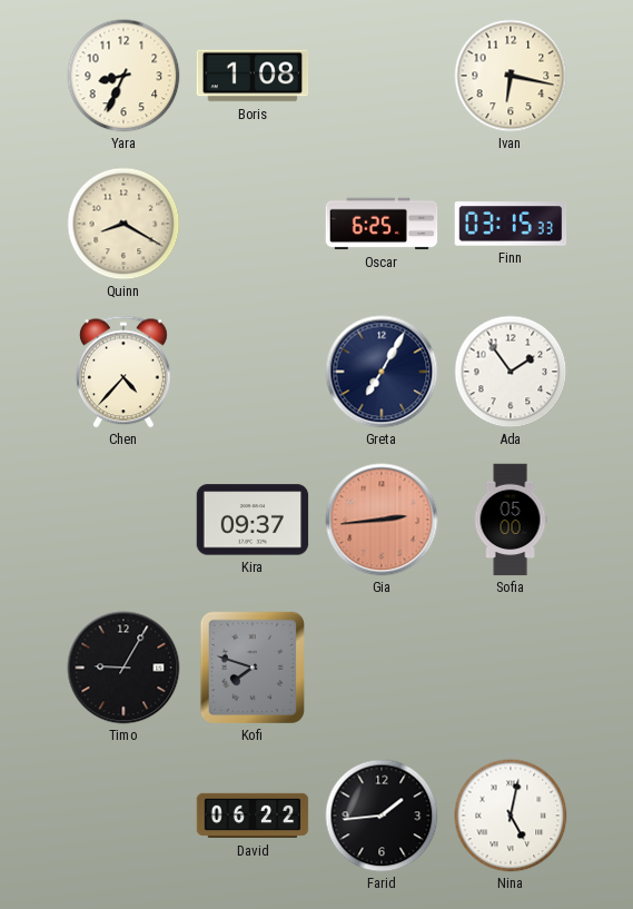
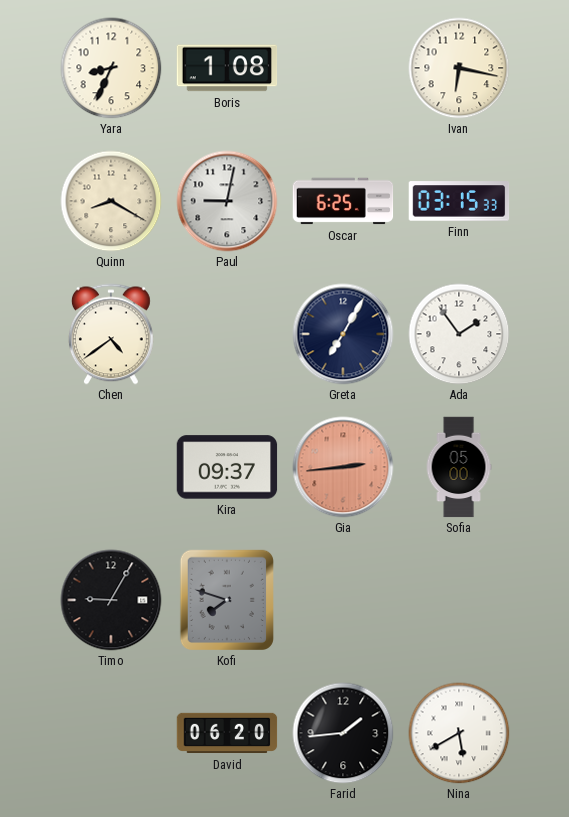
Paul: none -> 9:02 (227, 201)
Chen: 4:37 -> 4:39 (111, 334)
David: 06:22 -> 06:20 (227, 733)
Nina: 5:02 -> 5:40 (459, 733)
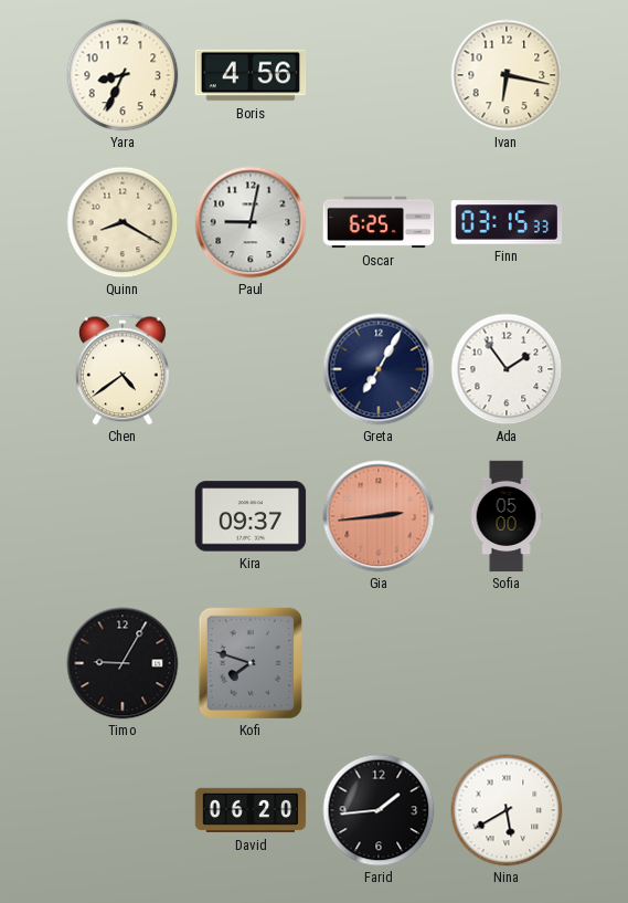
Boris: 1:08 -> 4:56 (251, 75)
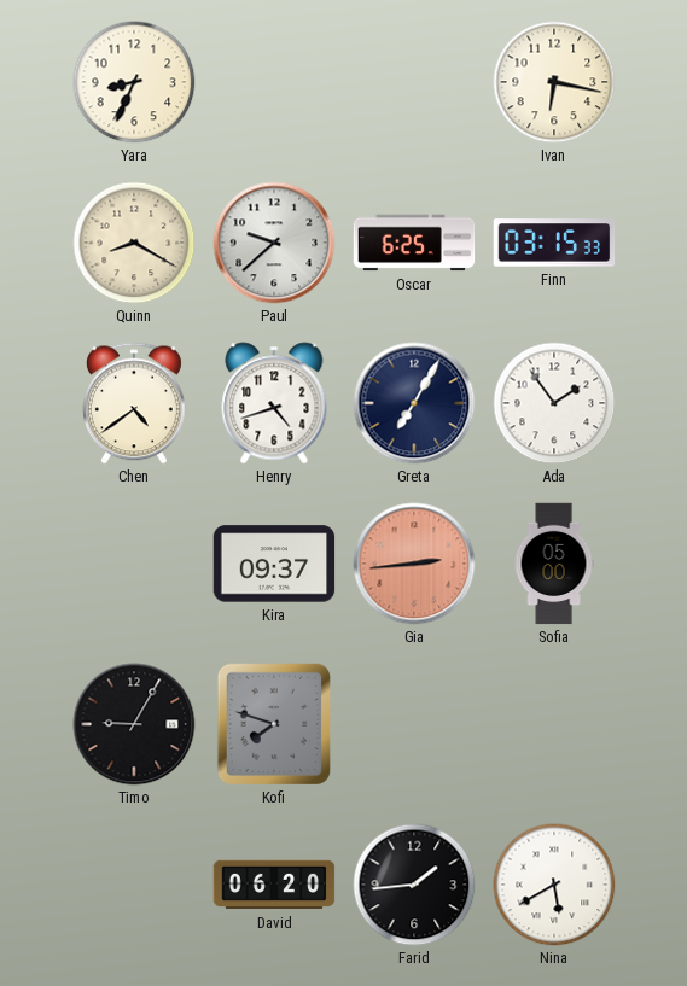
Boris: 4:56 -> none (251, 75)
Paul: 9:02 -> 9:38 (274, 243)
Henry: none -> 4:42 (274, 403)
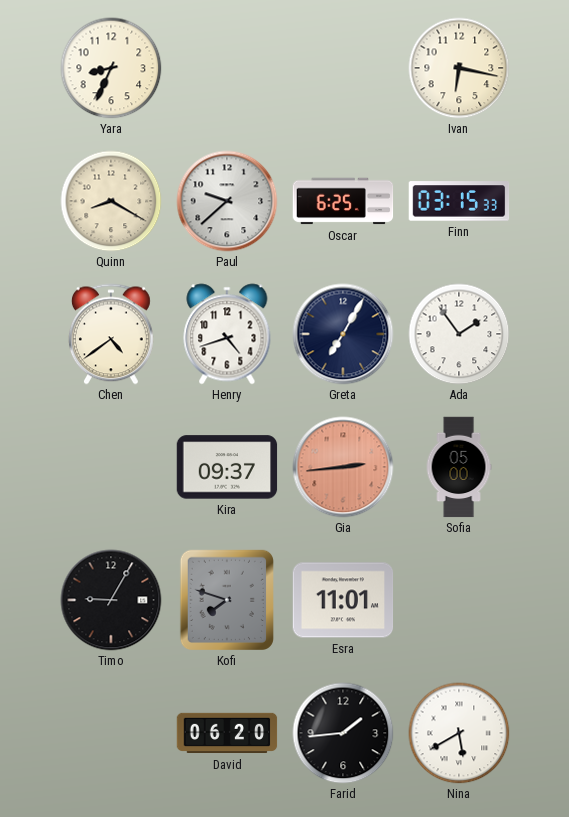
Esra: none -> 11:01 (343, 600)
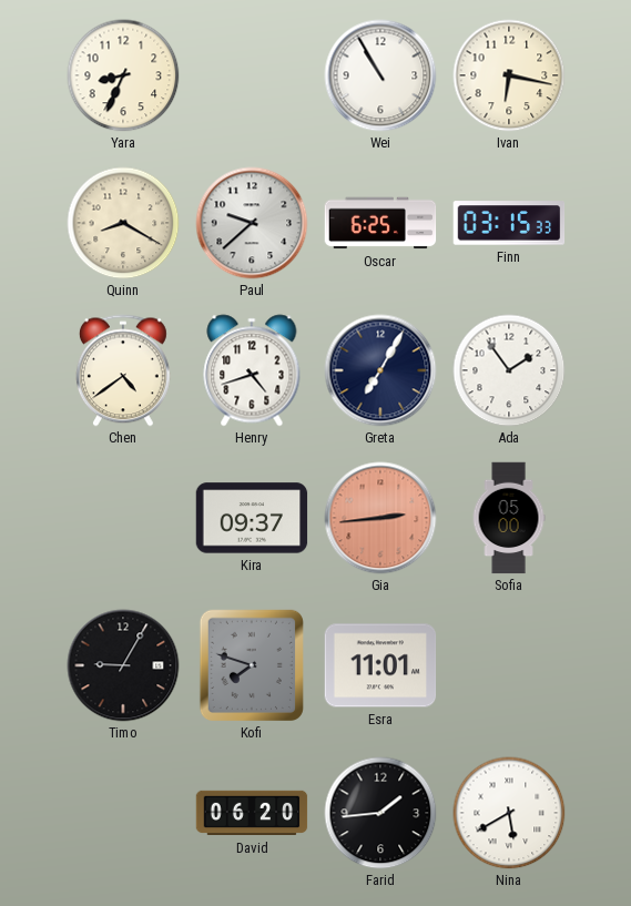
Wei: none -> 10:55 (380, 75)
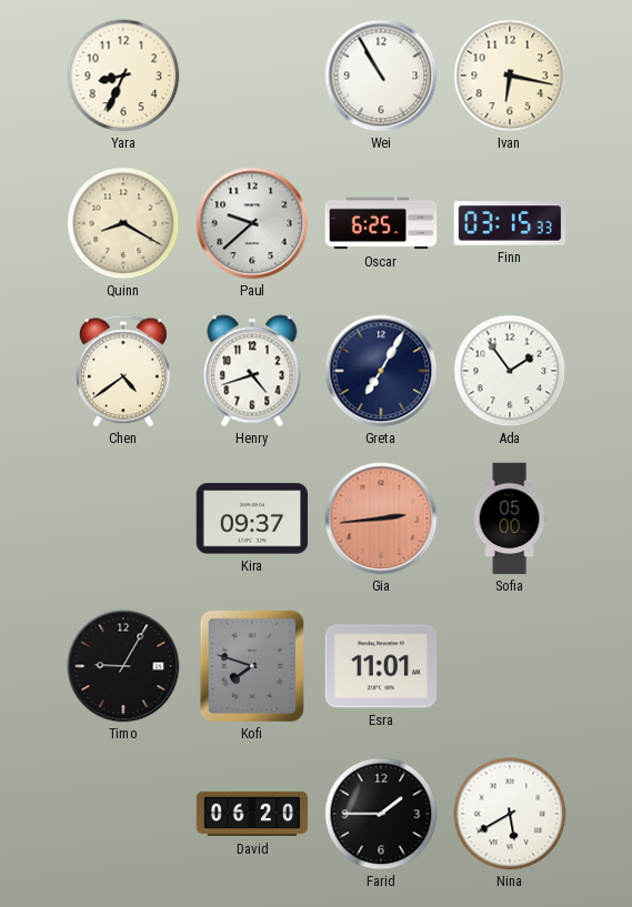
Farid: 1:44 -> 1:45 (381, 814)
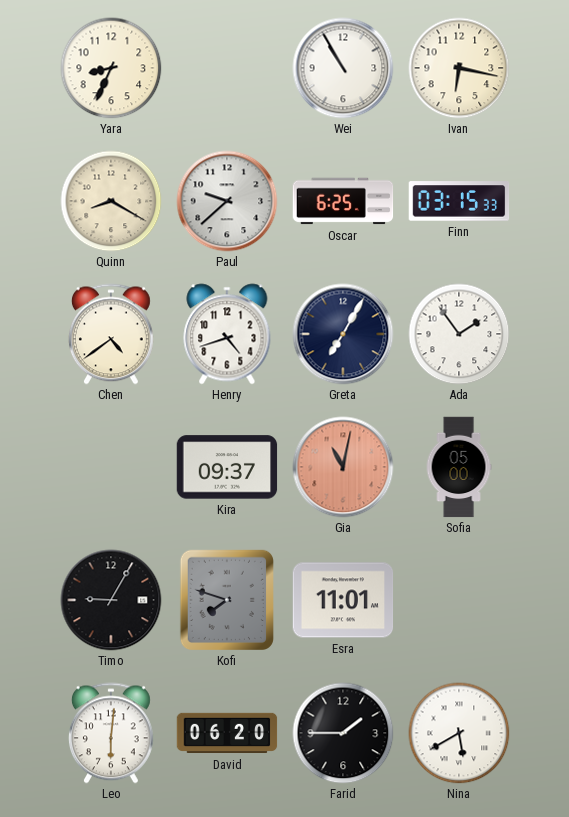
Gia: 2:44 -> 11:02 (343, 467)
Leo: none -> 6:01 (111, 733)
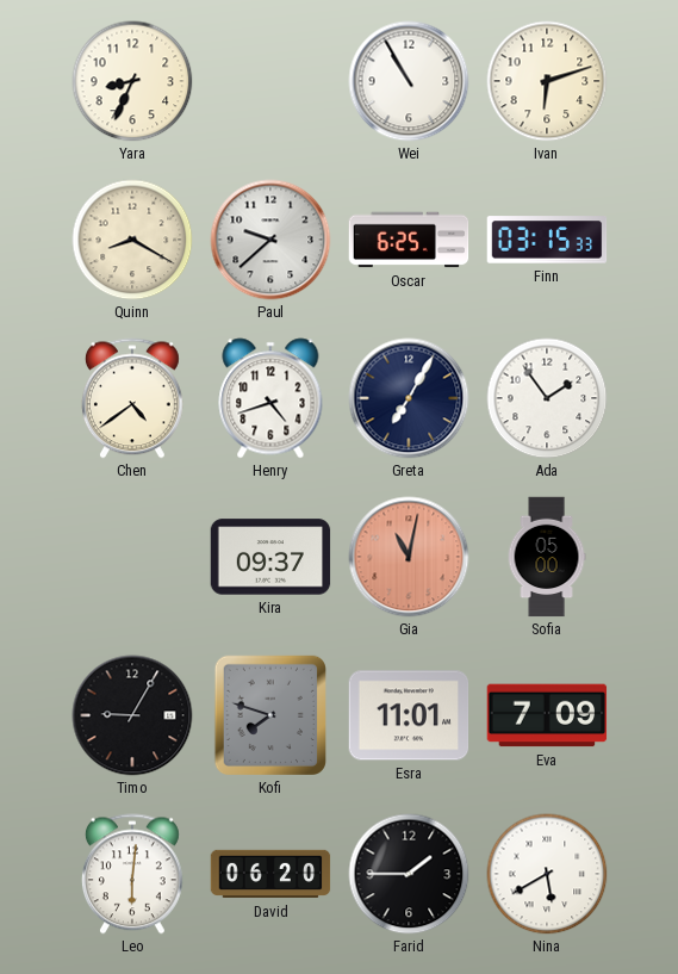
Ivan: 6:17 -> 6:12 (547, 81)
Eva: none -> 7:09 (547, 715)
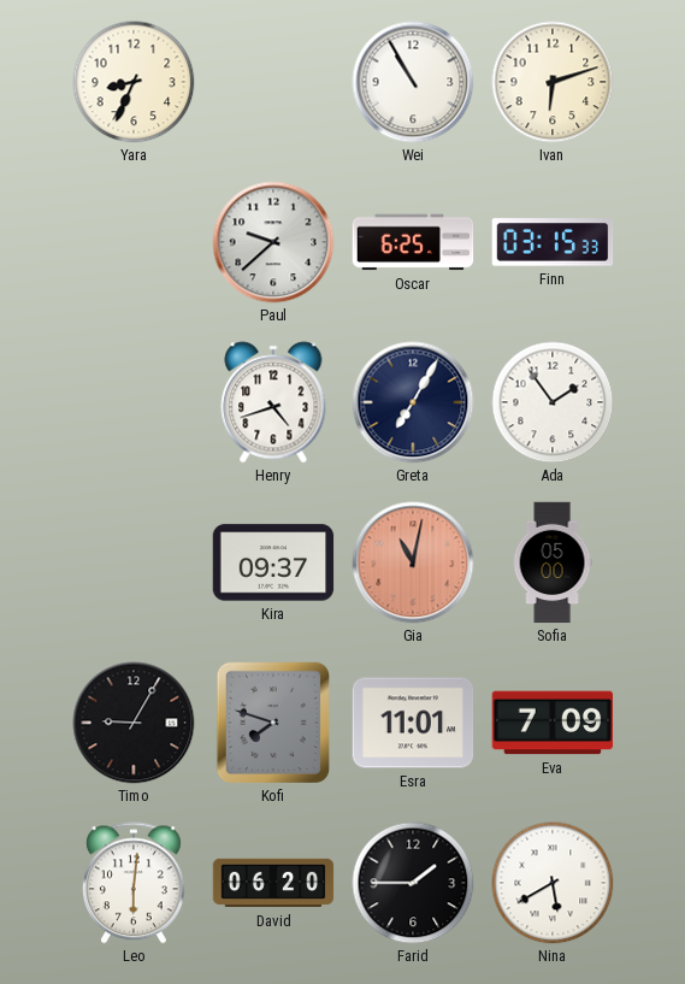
Quinn: 8:20 -> none (132, 240)
Chen: 4:39 -> none (132, 398)
